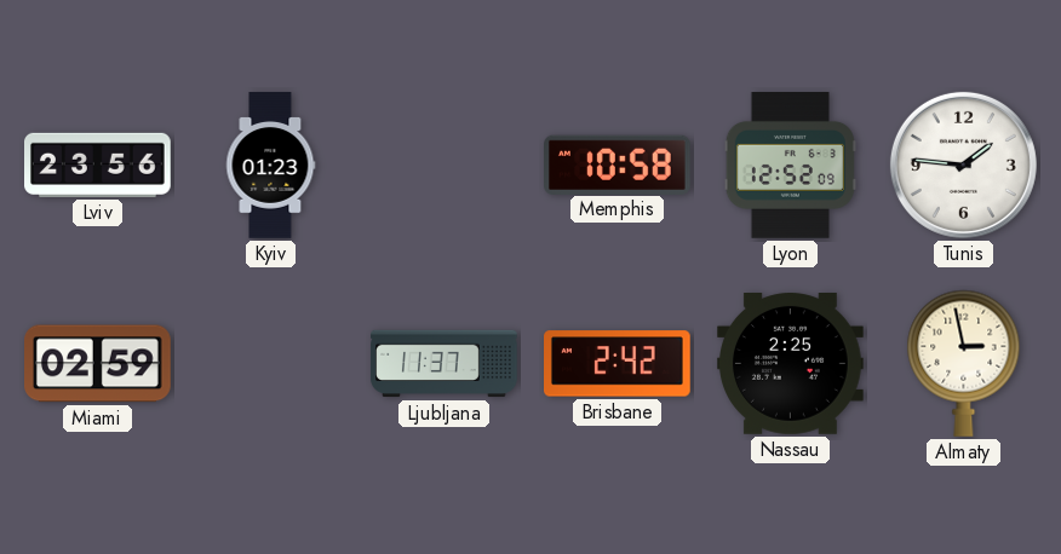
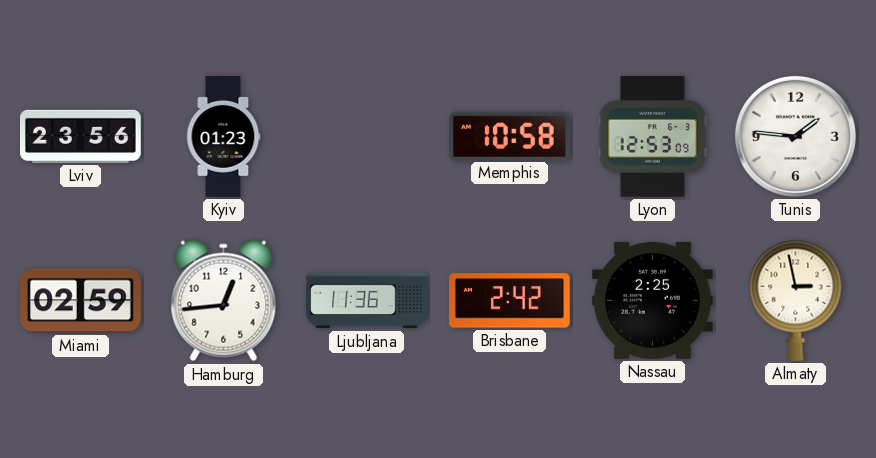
Lyon: 12:52 -> 12:53 (652, 137)
Hamburg: none -> 12:44 (224, 301)
Ljubljana: 11:37 -> 11:36 (367, 301)
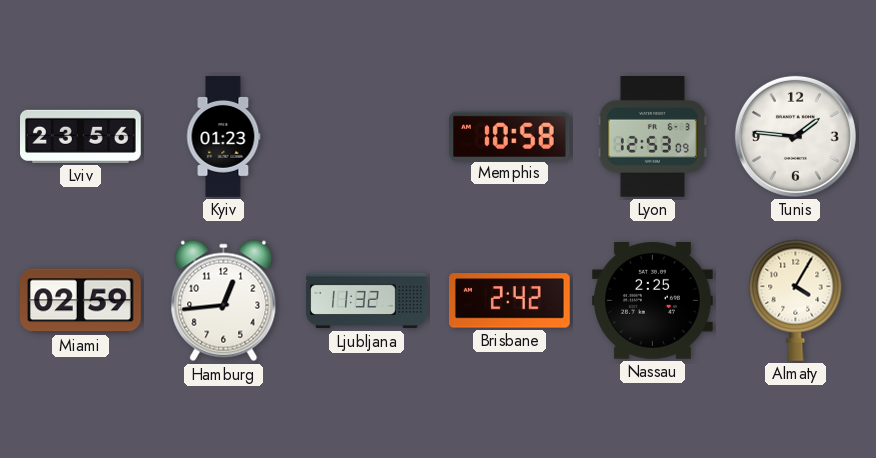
Ljubljana: 11:36 -> 11:32 (367, 301)
Almaty: 2:58 -> 4:05 (796, 300)
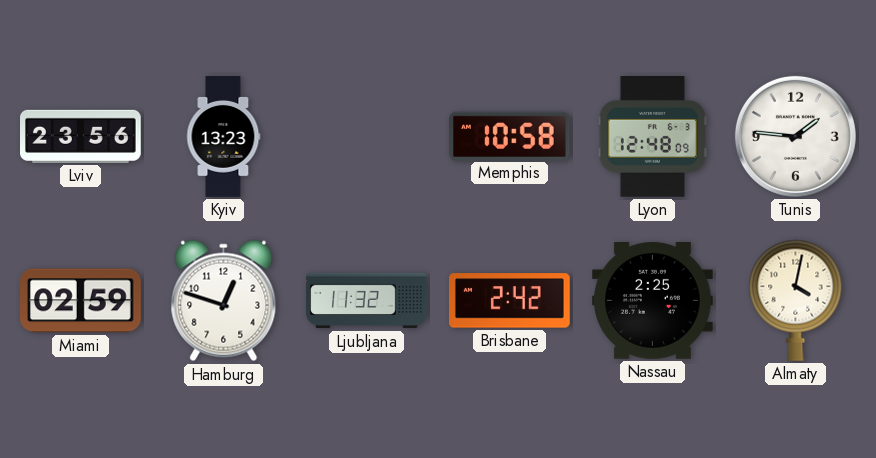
Kyiv: 01:23 -> 13:23 (223, 137)
Lyon: 12:53 -> 12:48 (652, 137)
Hamburg: 12:44 -> 12:48 (224, 301)
Almaty: 4:05 -> 4:02 (796, 300)
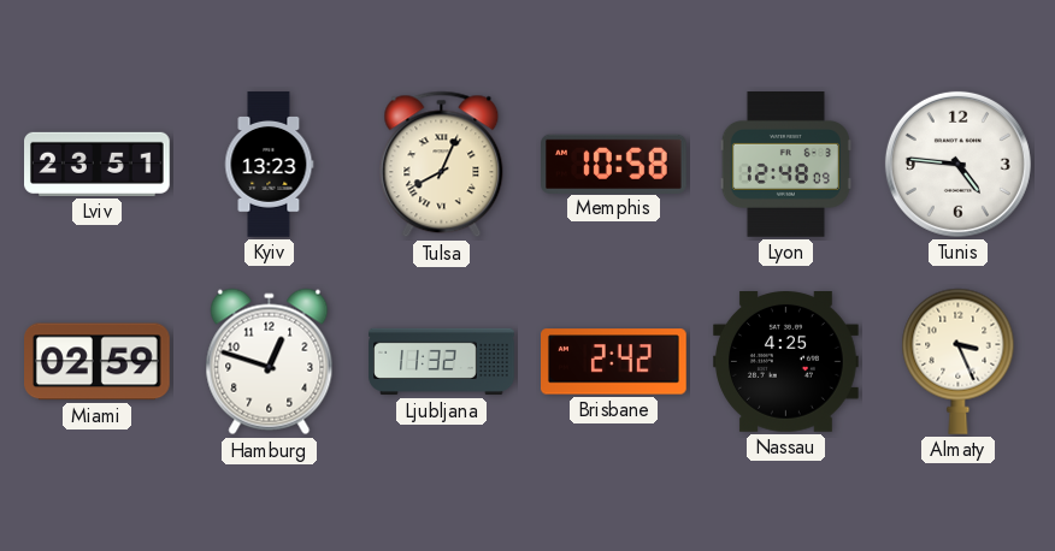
Lviv: 23:56 -> 23:51 (98, 164)
Tulsa: none -> 8:04 (442, 165)
Tunis: 1:46 -> 4:46 (957, 164)
Nassau: 2:25 -> 4:25 (786, 362)
Almaty: 4:02 -> 3:26 (959, 361)
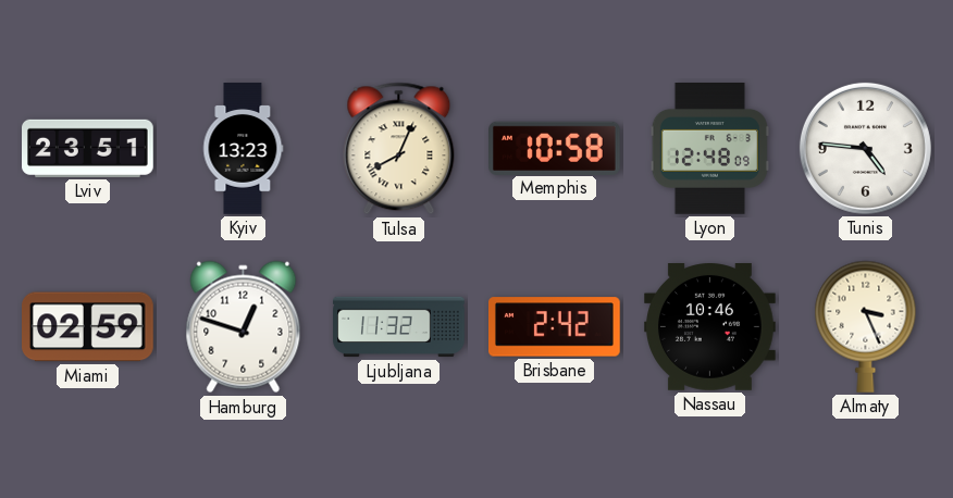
Nassau: 4:25 -> 10:46 (710, 327)
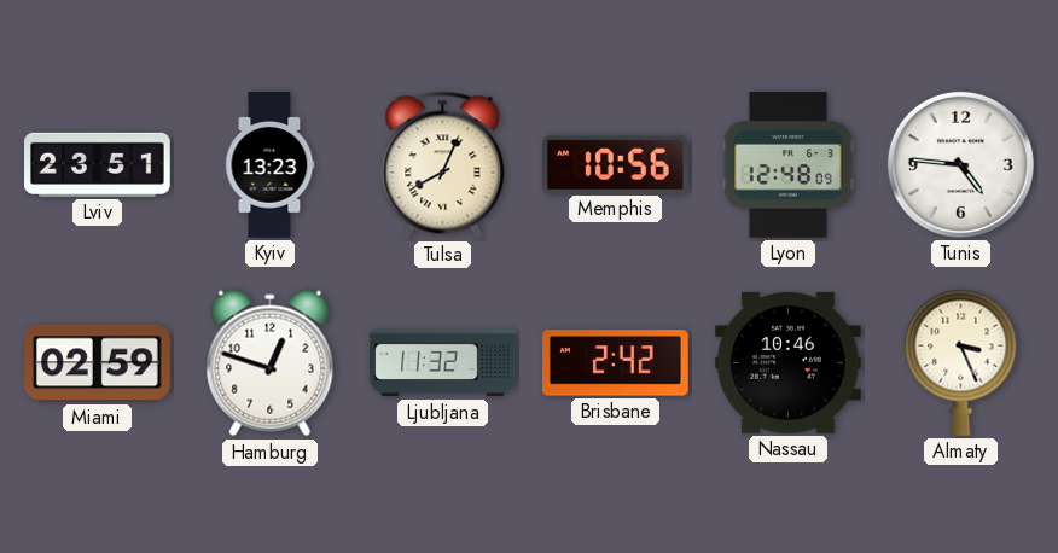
Memphis: 10:58 -> 10:56 (616, 164)
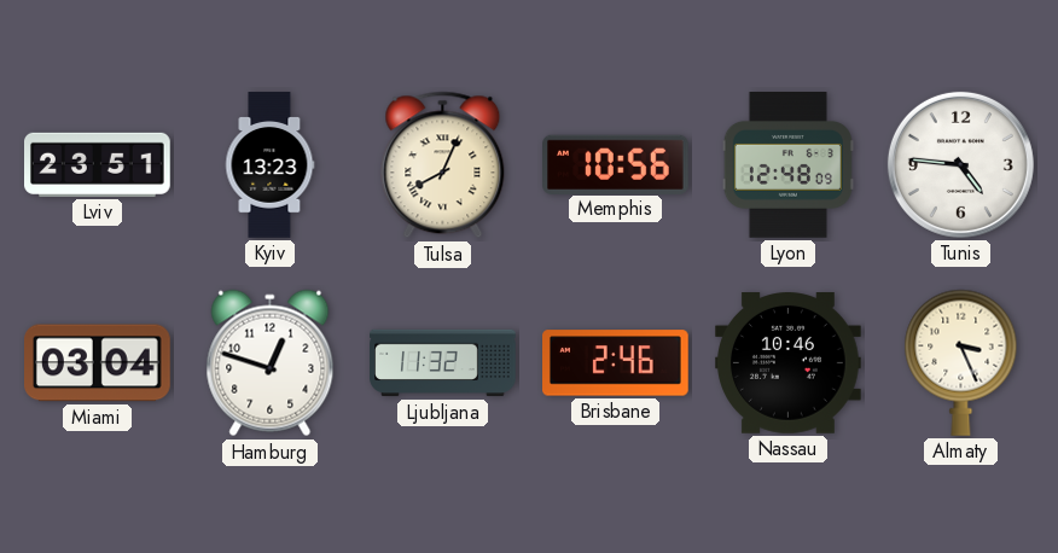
Miami: 02:59 -> 03:04 (98, 363)
Brisbane: 2:42 -> 2:46 (616, 363)
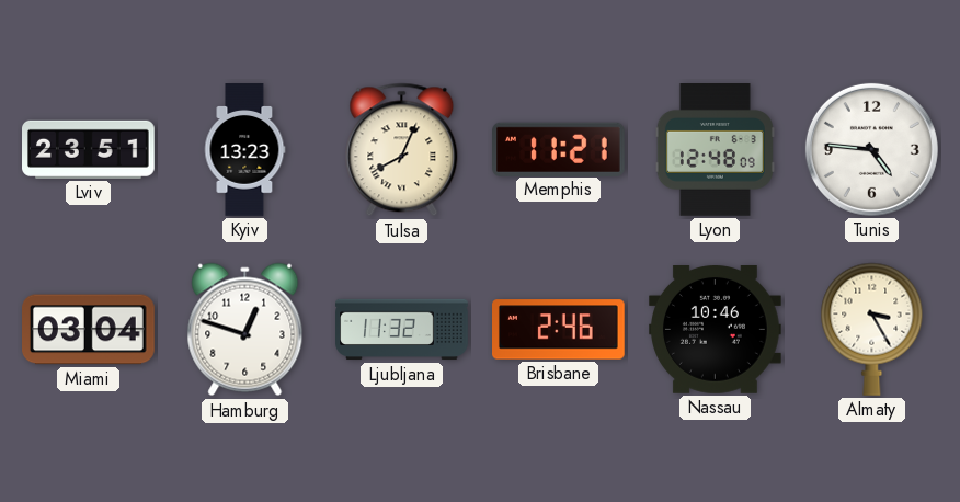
Memphis: 10:56 -> 11:21 (559, 149)
Almaty: 3:26 -> 3:25 (872, 329)
